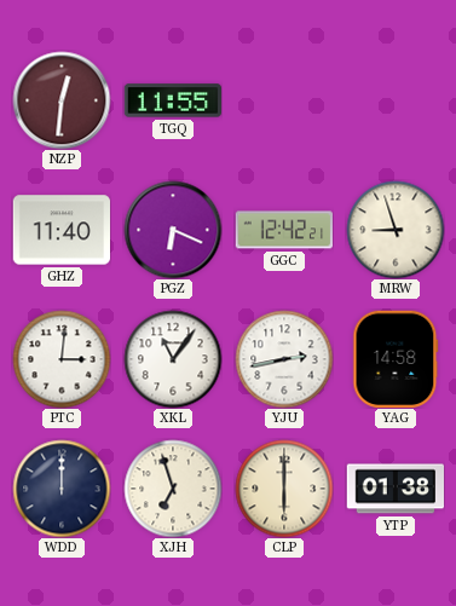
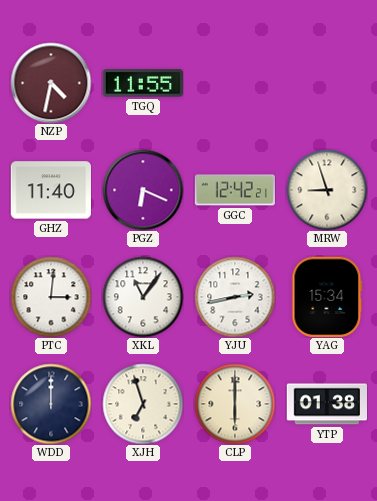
NZP: 12:31 -> 4:32 (51, 83)
YAG: 14:58 -> 15:34 (327, 296)
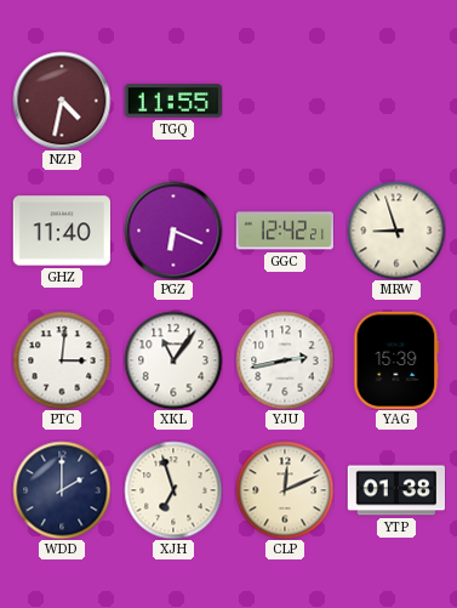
YAG: 15:34 -> 15:39 (396, 359)
WDD: 12:00 -> 2:00 (62, 490)
CLP: 6:00 -> 12:11 (285, 490)
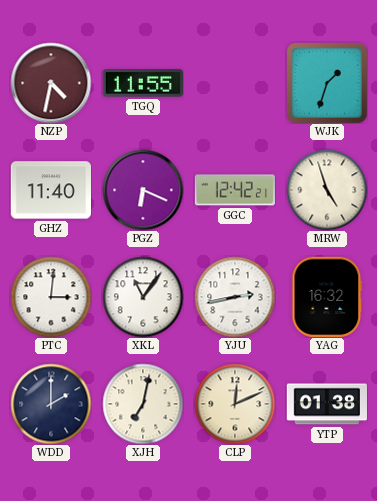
WJK: none -> 1:33 (327, 83)
MRW: 8:57 -> 4:57 (327, 190)
YAG: 15:39 -> 16:32 (327, 296)
XJH: 6:57 -> 7:02 (143, 404)
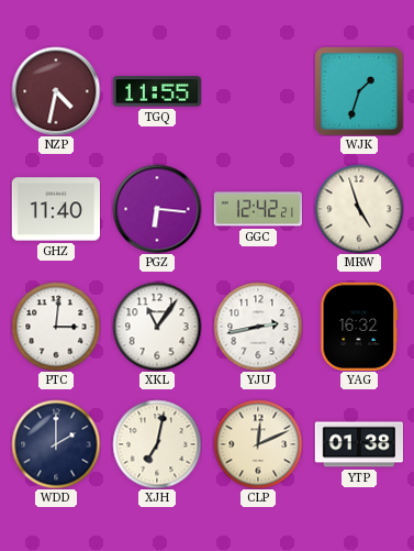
PGZ: 6:19 -> 6:16 (157, 209)
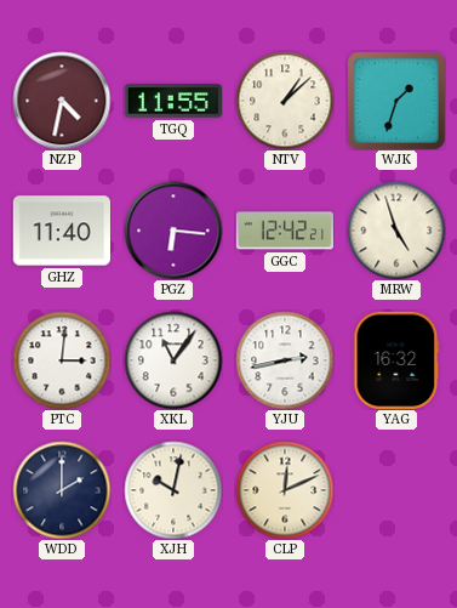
NTV: none -> 1:08 (285, 101)
XJH: 7:02 -> 10:02 (173, 490)
YTP: 01:38 -> none (358, 444)
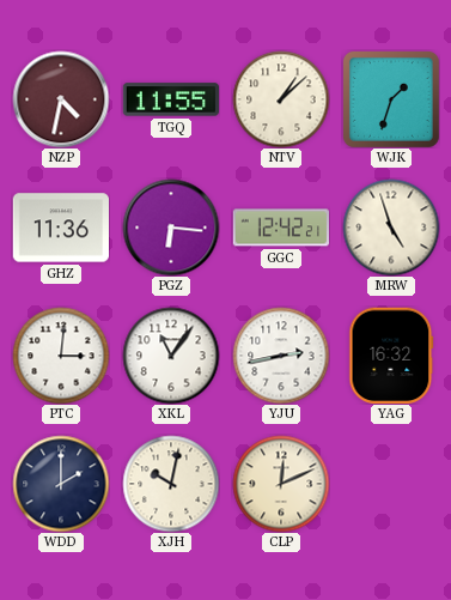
GHZ: 11:40 -> 11:36 (60, 228)
